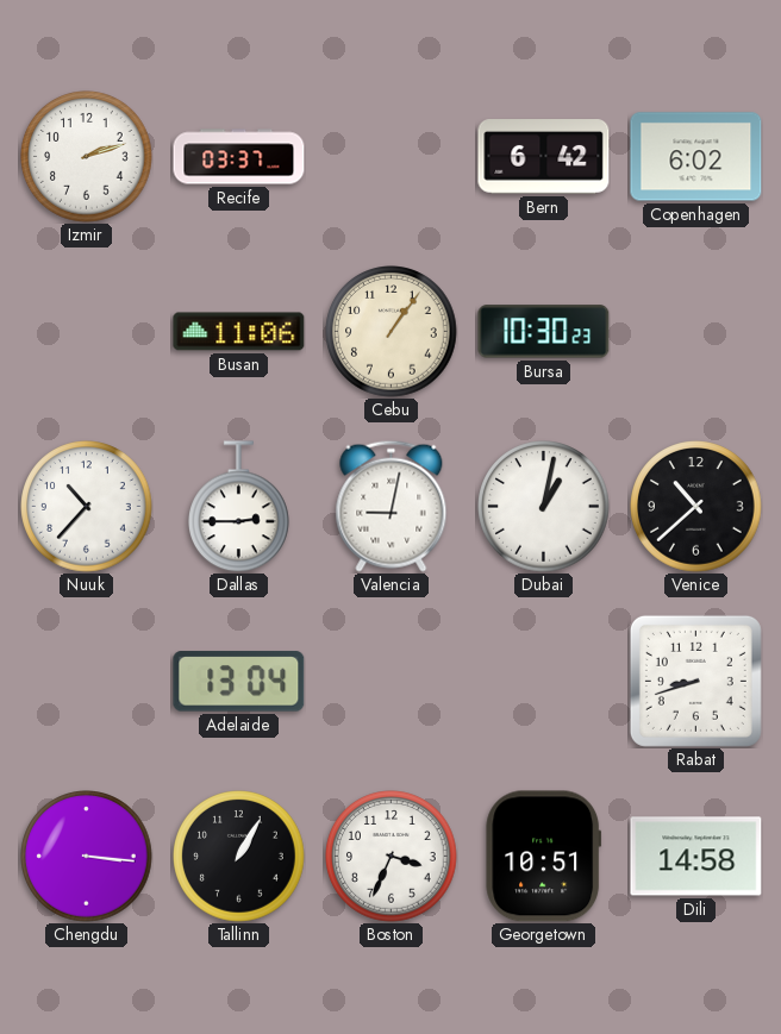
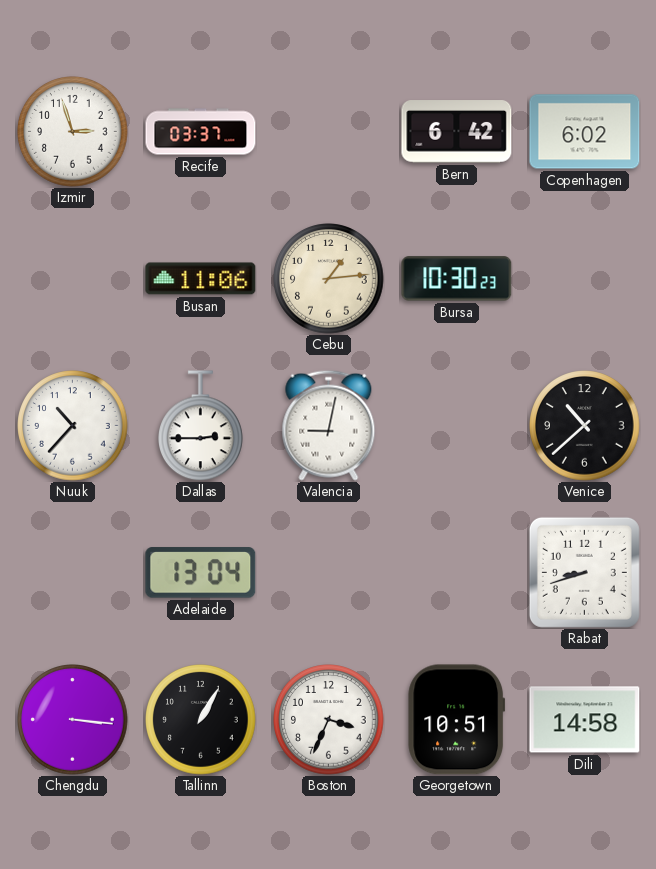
Izmir: 2:12 -> 2:57 (73, 132)
Cebu: 1:06 -> 1:14 (329, 279)
Dubai: 1:02 -> none (544, 507)
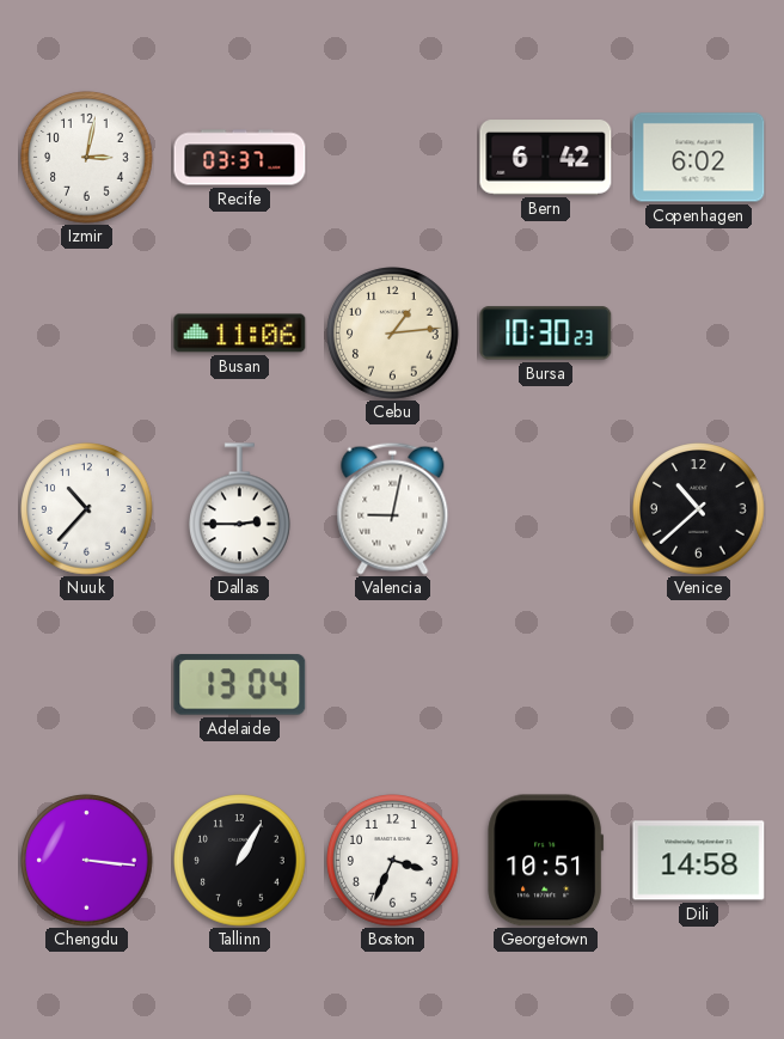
Izmir: 2:57 -> 3:02 (87, 158)
Rabat: 8:42 -> none (584, 572)
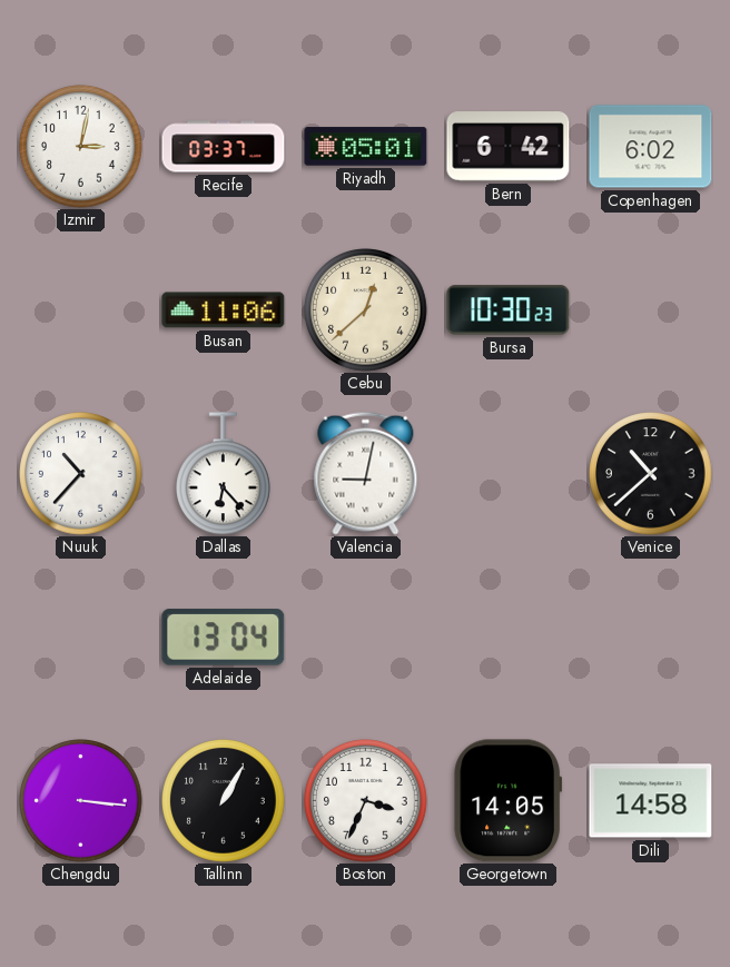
Riyadh: none -> 05:01 (366, 147)
Cebu: 1:14 -> 12:38 (366, 310)
Dallas: 2:45 -> 6:23 (224, 474)
Georgetown: 10:51 -> 14:05 (509, 801)
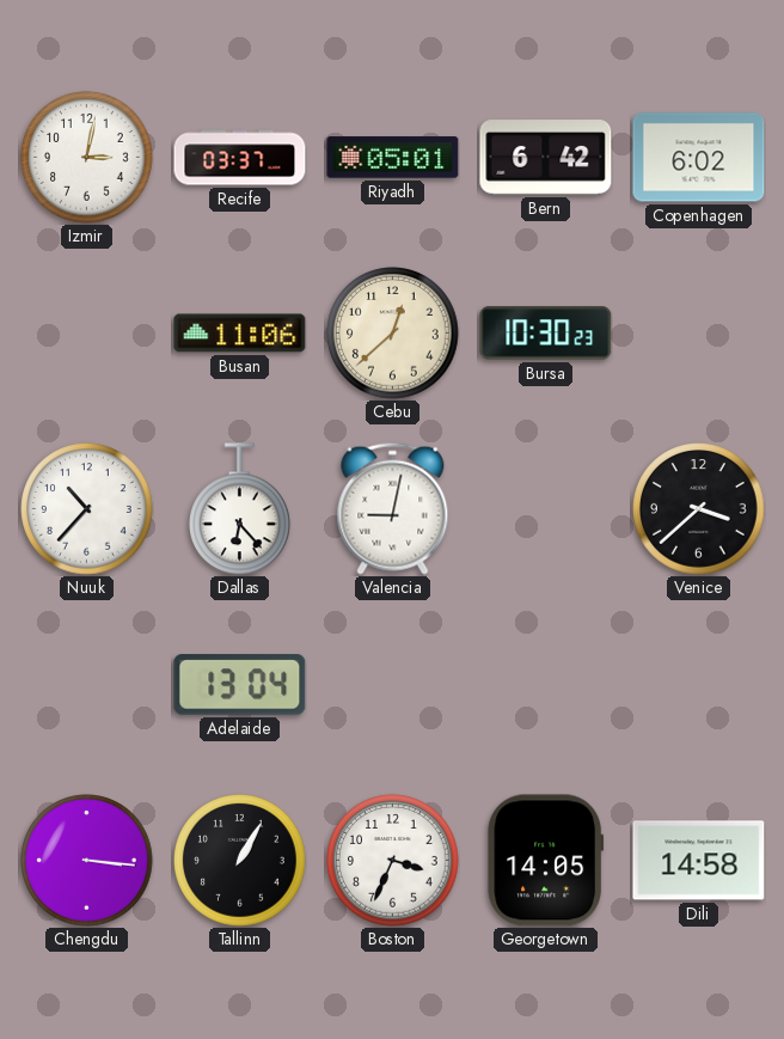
Venice: 10:38 -> 3:38 (699, 509)
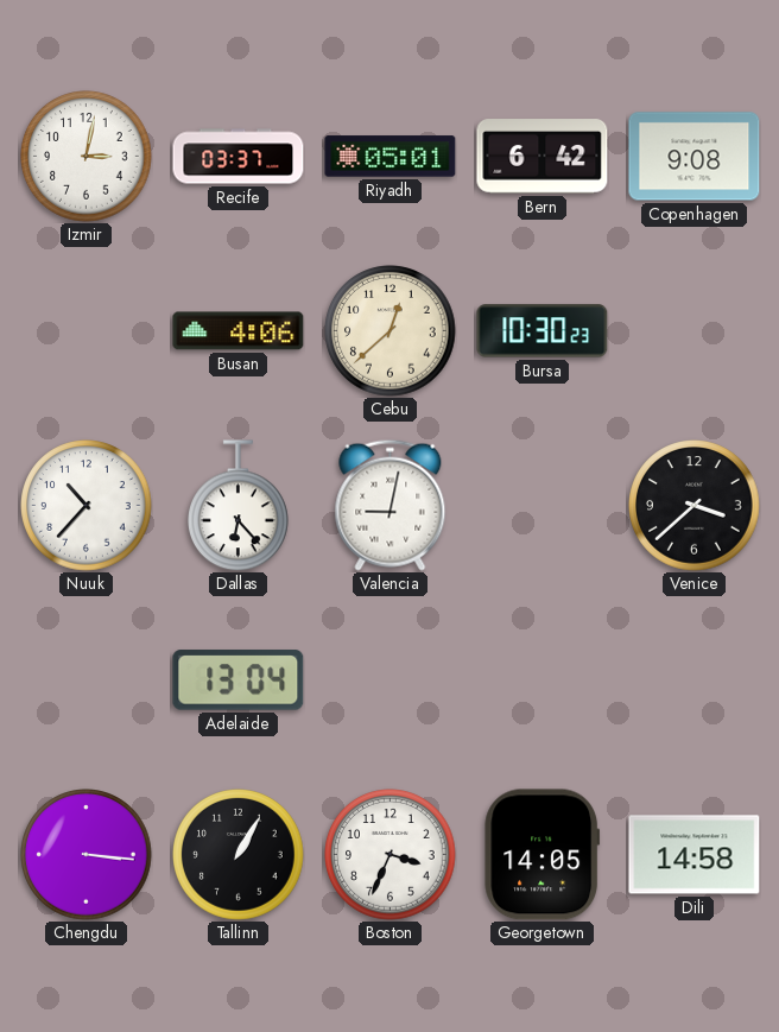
Copenhagen: 6:02 -> 9:08 (695, 157)
Busan: 11:06 -> 4:06 (239, 331)
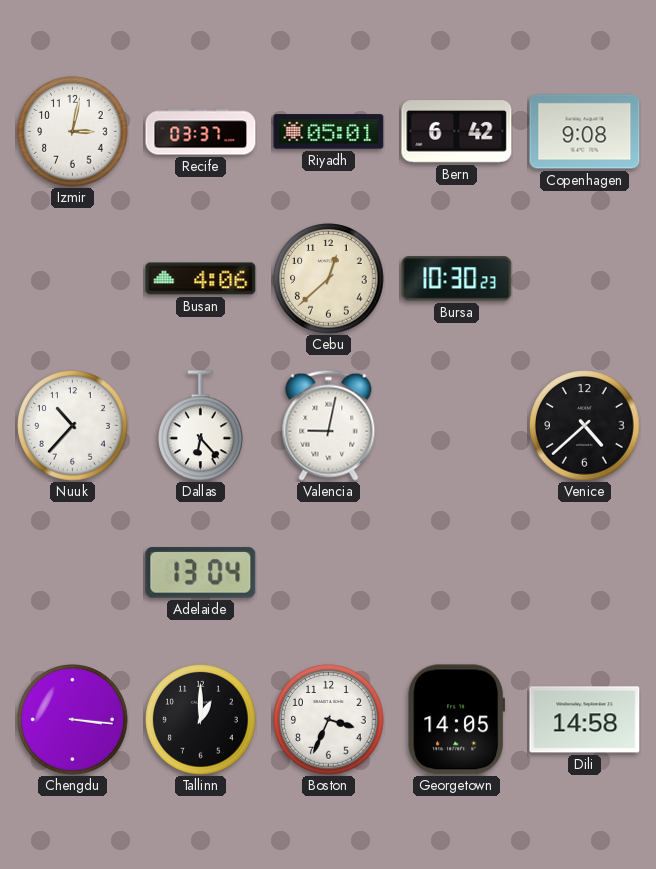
Venice: 3:38 -> 4:38 (585, 426)
Tallinn: 1:05 -> 1:00 (201, 720)
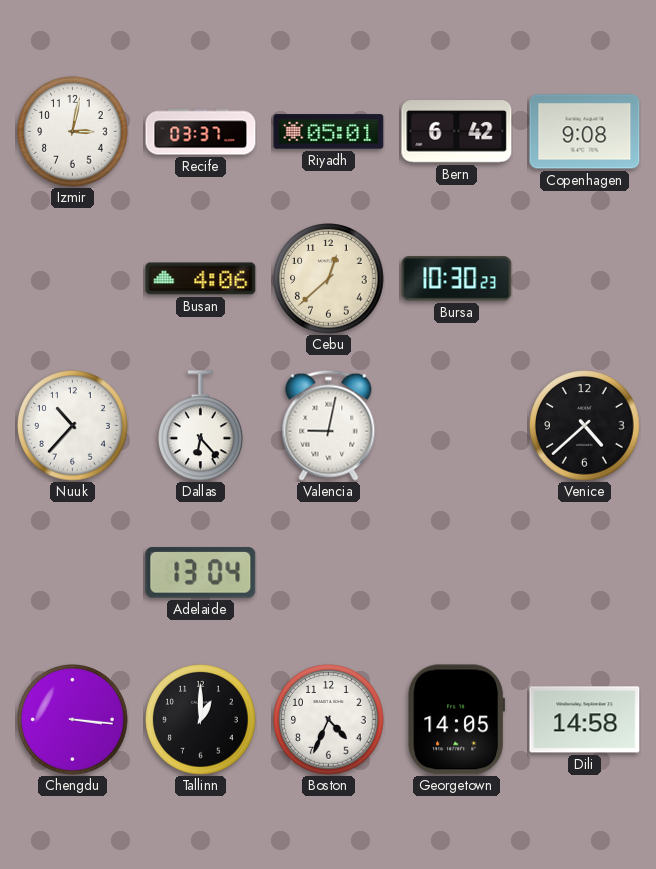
Boston: 3:34 -> 4:34 (329, 720)
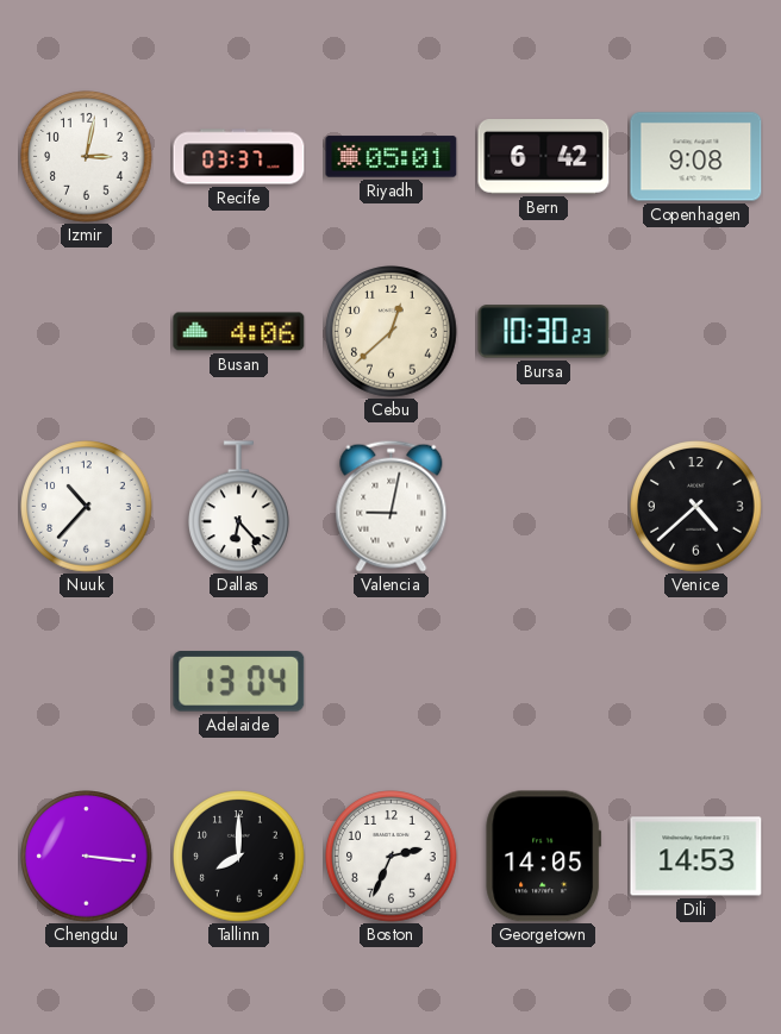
Tallinn: 1:00 -> 8:00 (239, 857)
Boston: 4:34 -> 2:34 (392, 857)
Dili: 14:58 -> 14:53 (696, 857)
